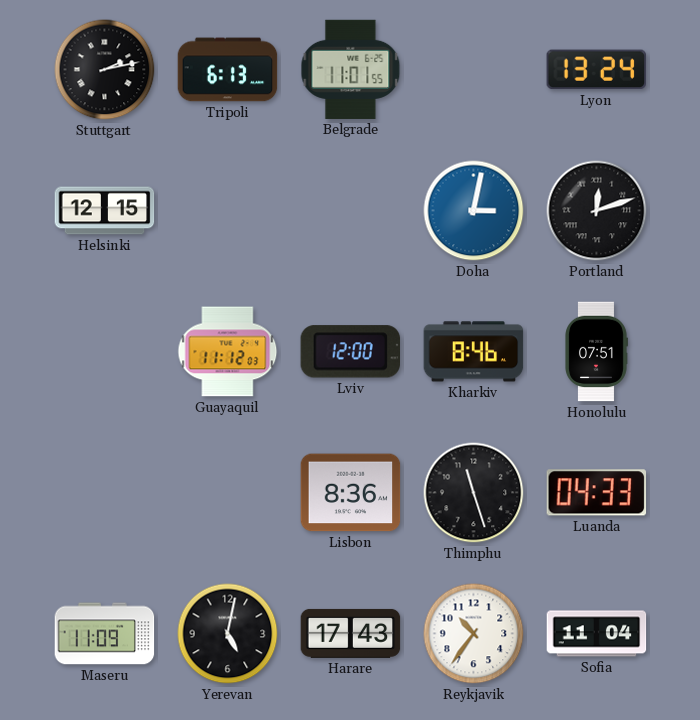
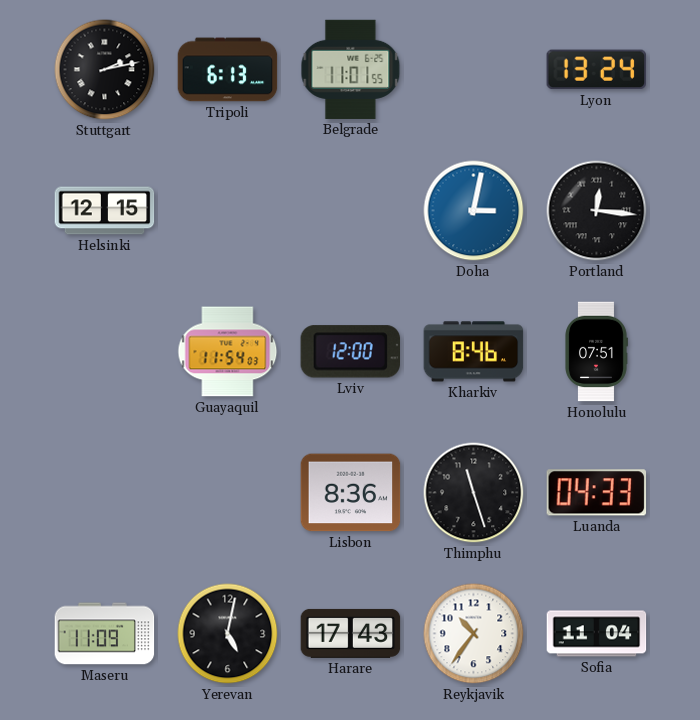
Portland: 12:12 -> 12:16 (597, 211)
Guayaquil: 11:12 -> 11:54 (228, 352)
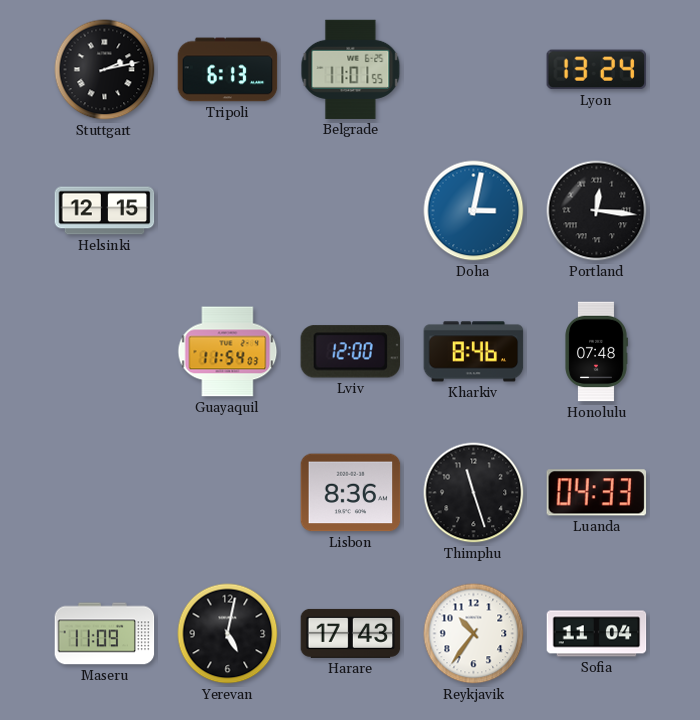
Honolulu: 07:51 -> 07:48 (596, 352)
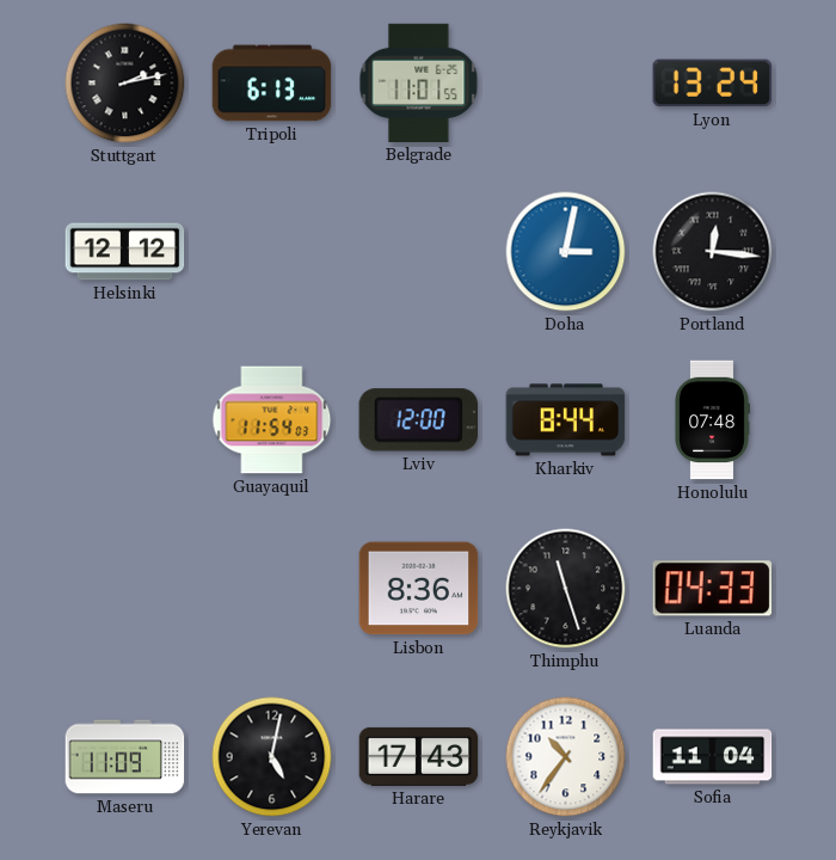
Helsinki: 12:15 -> 12:12 (125, 252)
Kharkiv: 8:46 -> 8:44 (566, 420)
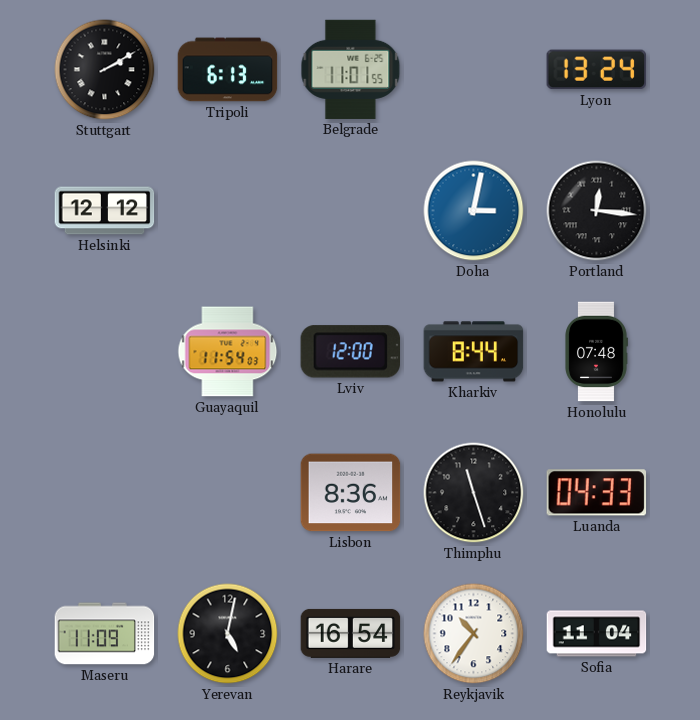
Stuttgart: 2:13 -> 2:10 (105, 70)
Harare: 17:43 -> 16:54 (351, 633)
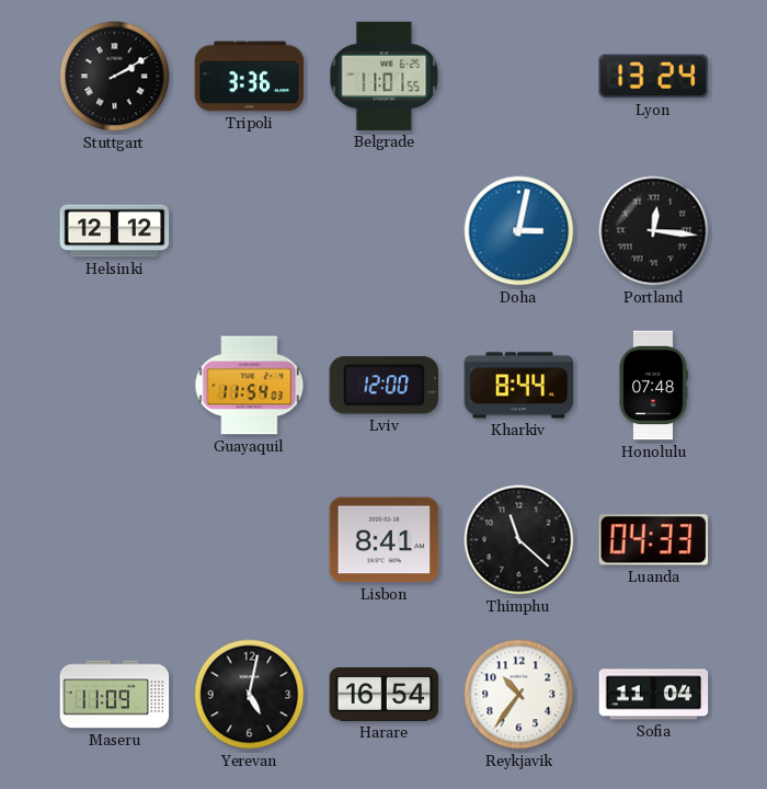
Tripoli: 6:13 -> 3:36 (250, 77)
Lisbon: 8:36 -> 8:41 (385, 540)
Thimphu: 11:27 -> 11:22 (519, 540)
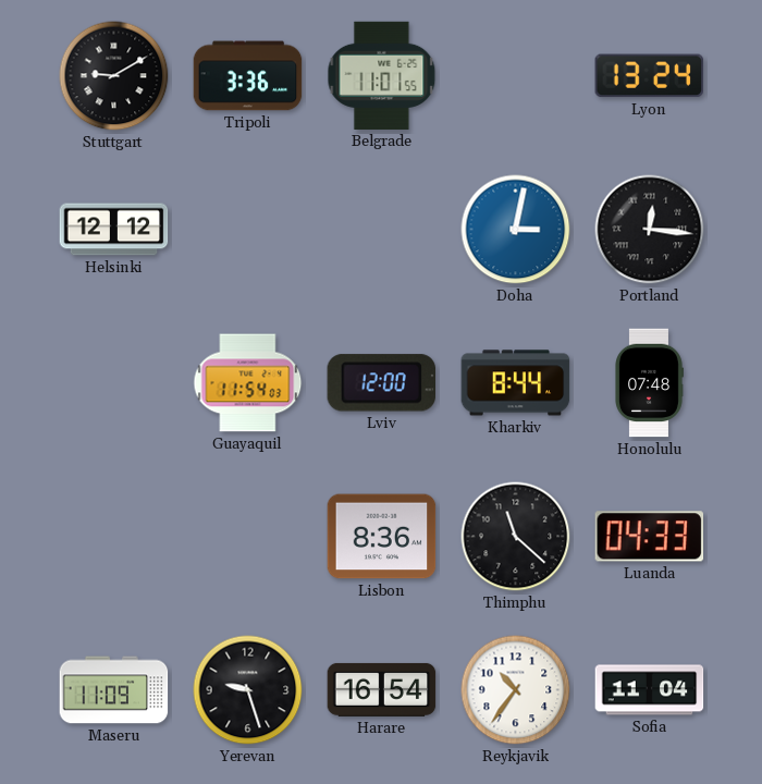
Stuttgart: 2:10 -> 9:10 (114, 76)
Lisbon: 8:41 -> 8:36 (382, 537)
Yerevan: 5:02 -> 9:27 (248, 690)
